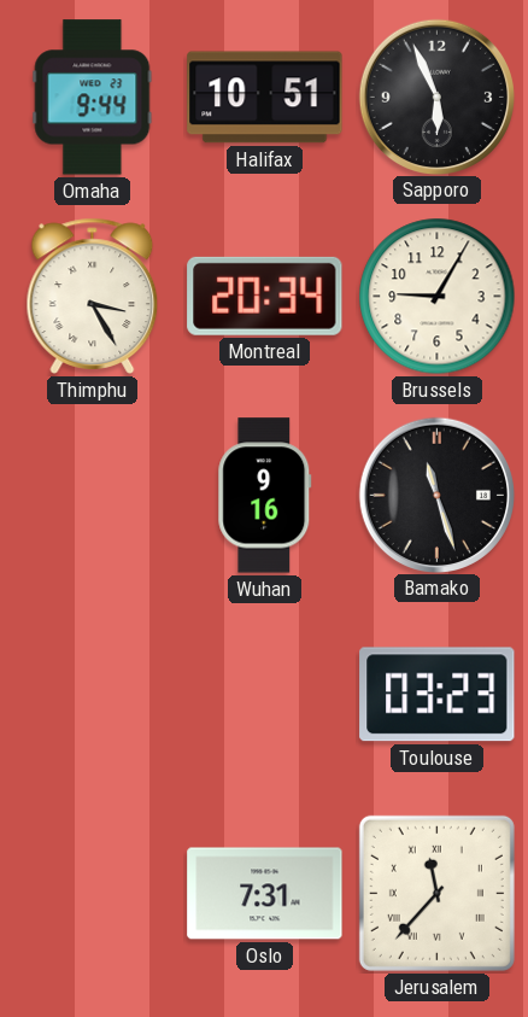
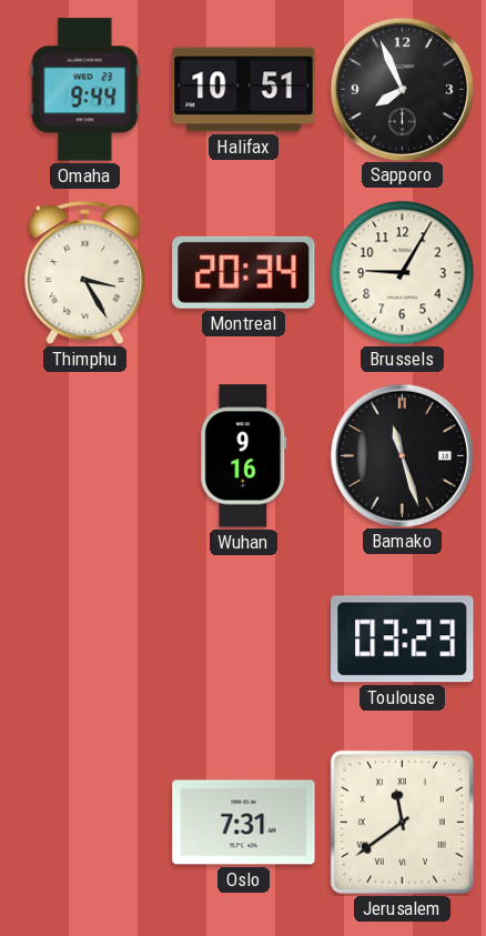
Sapporo: 5:56 -> 7:56 (402, 89)
Jerusalem: 11:37 -> 11:39 (402, 822)
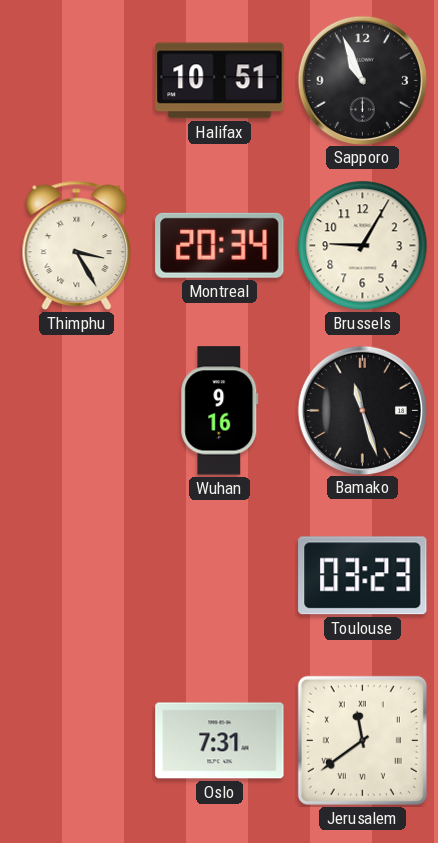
Omaha: 9:44 -> none (85, 90)
Sapporo: 7:56 -> 10:56 (362, 80)
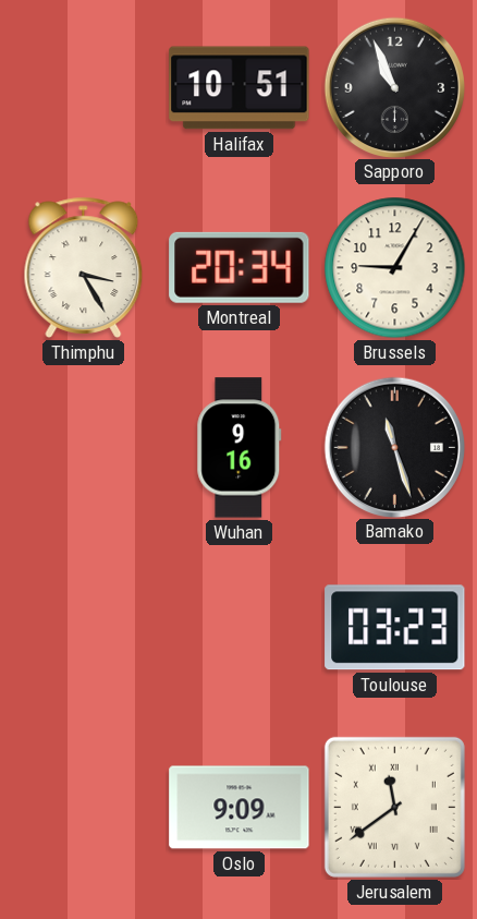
Oslo: 7:31 -> 9:09 (240, 808)
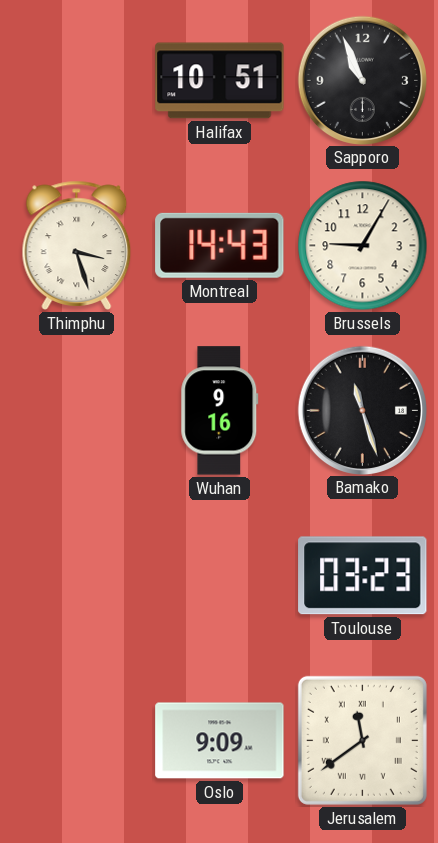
Thimphu: 3:25 -> 3:27 (77, 245)
Montreal: 20:34 -> 14:43 (220, 245)
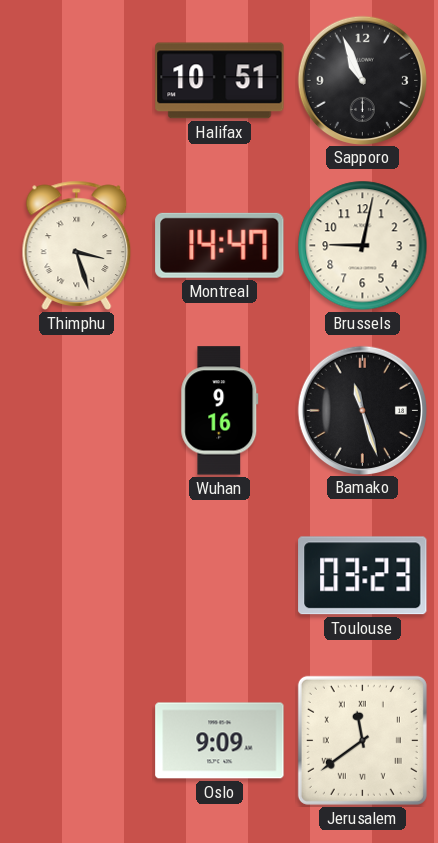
Montreal: 14:43 -> 14:47 (220, 245)
Brussels: 9:05 -> 9:02 (363, 246)
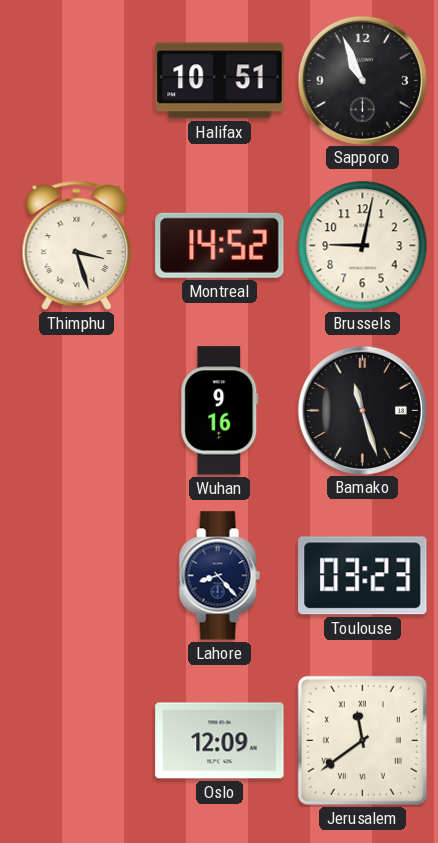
Montreal: 14:47 -> 14:52 (220, 245)
Lahore: none -> 8:23 (219, 576)
Oslo: 9:09 -> 12:09 (220, 741)
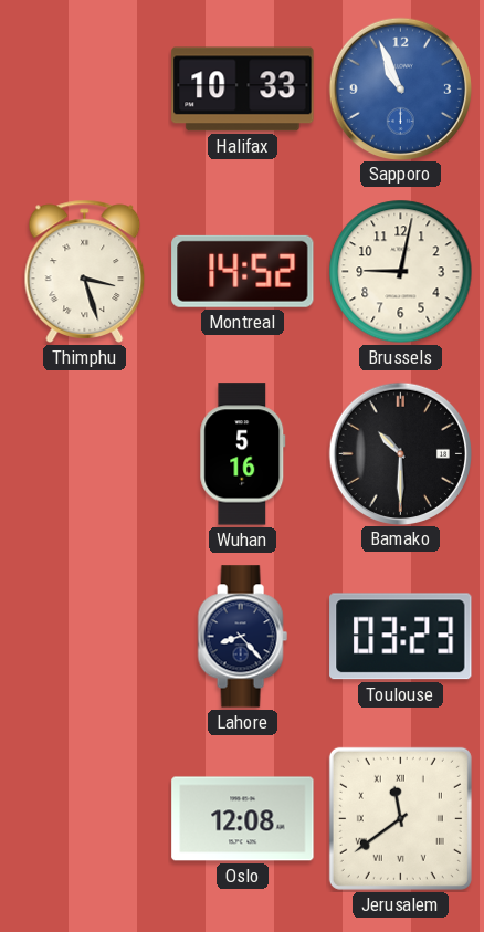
Halifax: 10:51 -> 10:33 (243, 90)
Sapporo dial: black -> blue (400, 88)
Wuhan: 9:16 -> 5:16 (243, 454)
Bamako: 11:27 -> 10:30 (400, 453)
Oslo: 12:09 -> 12:08 (243, 819)
